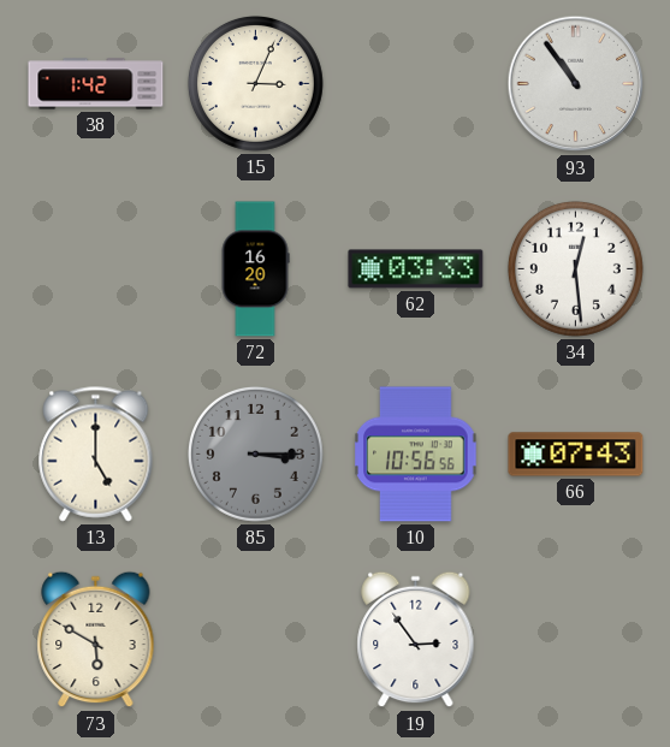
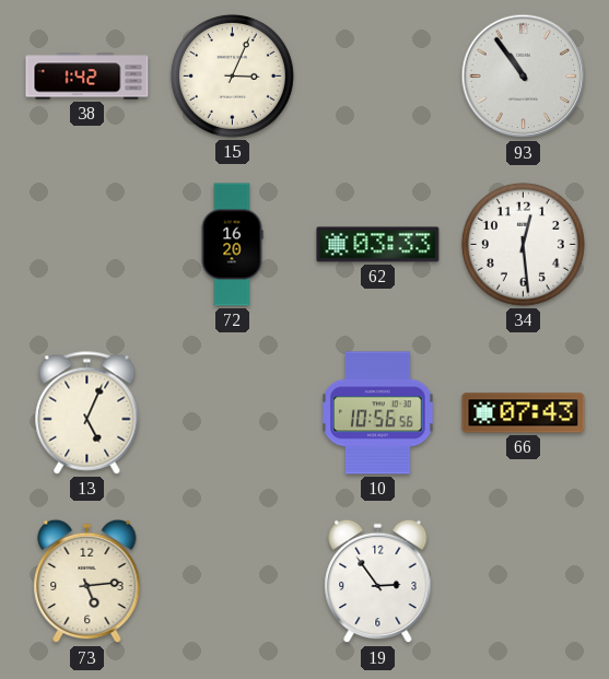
13: 5:00 -> 5:04 (87, 413)
85: 3:15 -> none (255, 453)
73: 5:50 -> 5:14 (87, 582)
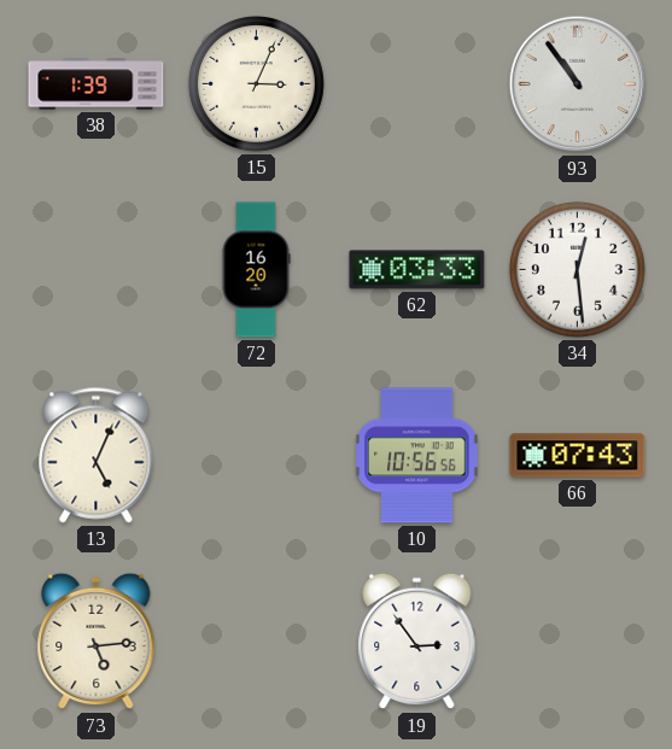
38: 1:42 -> 1:39 (97, 84)
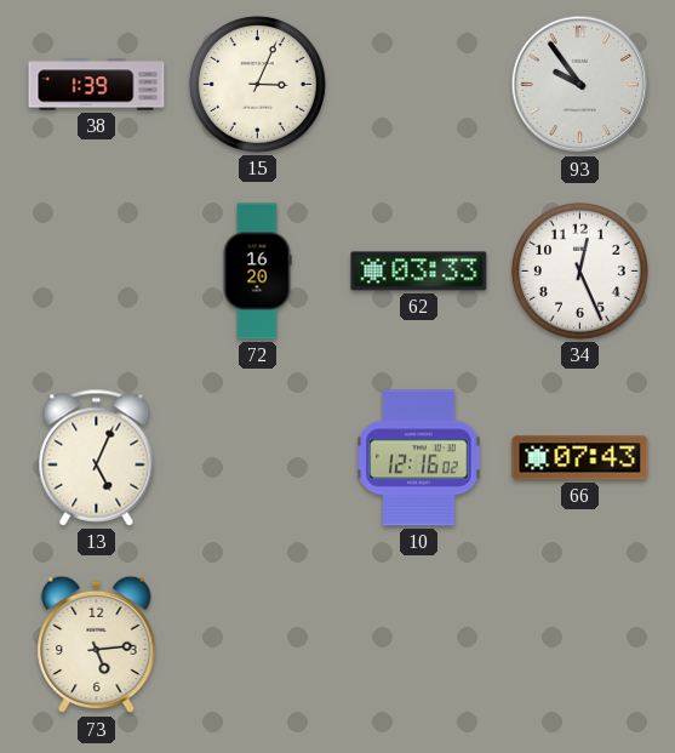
93: 10:54 -> 9:54 (580, 85)
34: 12:29 -> 12:26 (579, 270)
10: 10:56 -> 12:16 (419, 458)
19: 2:54 -> none (417, 642)
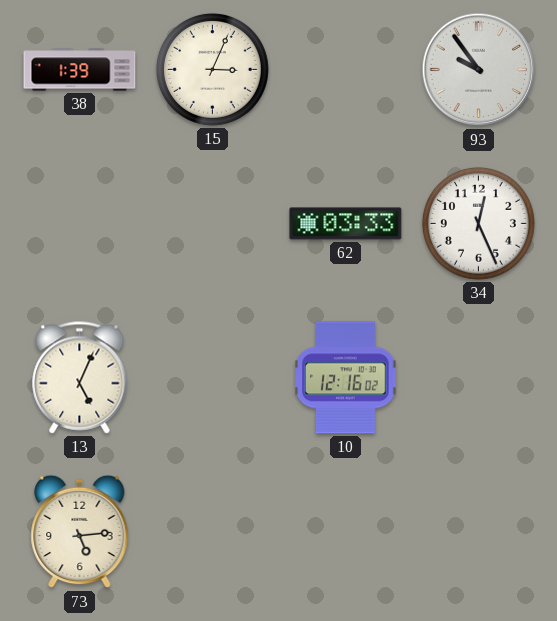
72: 16:20 -> none (257, 272)
66: 07:43 -> none (580, 458)
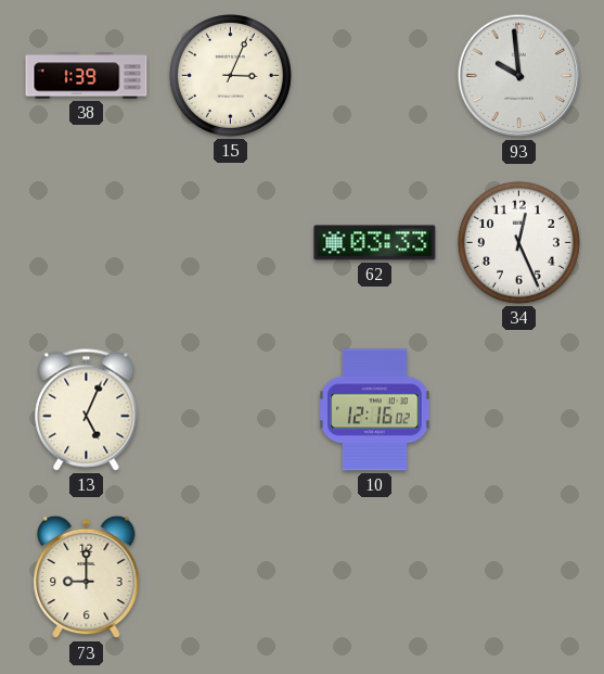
93: 9:54 -> 9:59 (519, 76)
73: 5:14 -> 9:00 (87, 577)
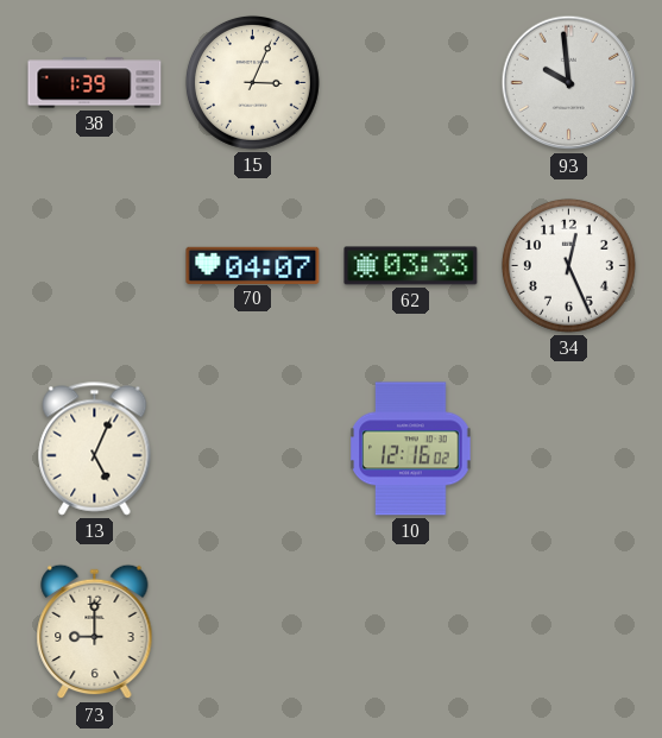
70: none -> 04:07 (253, 265)
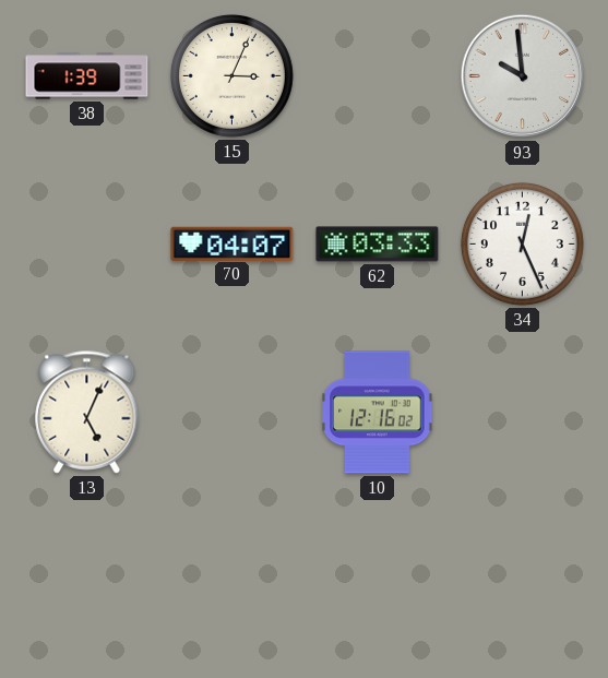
73: 9:00 -> none (95, 632)
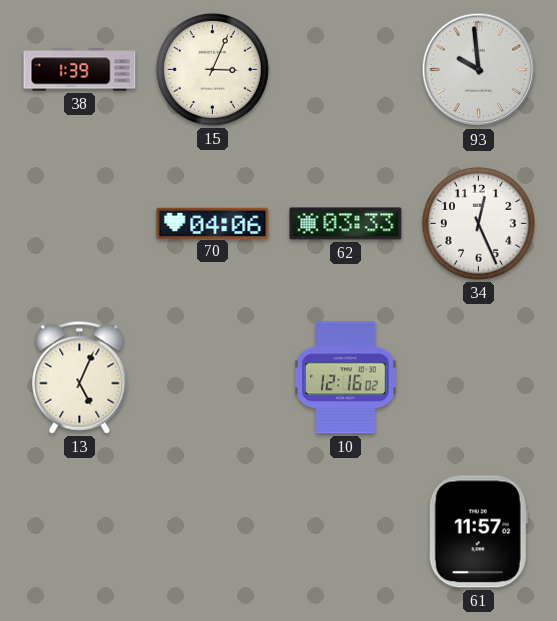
70: 04:07 -> 04:06 (213, 223)
61: none -> 11:57 (478, 532)
